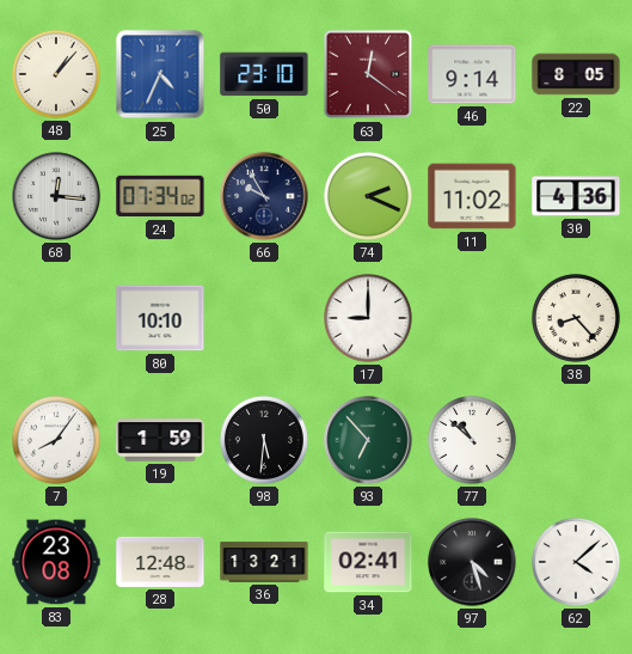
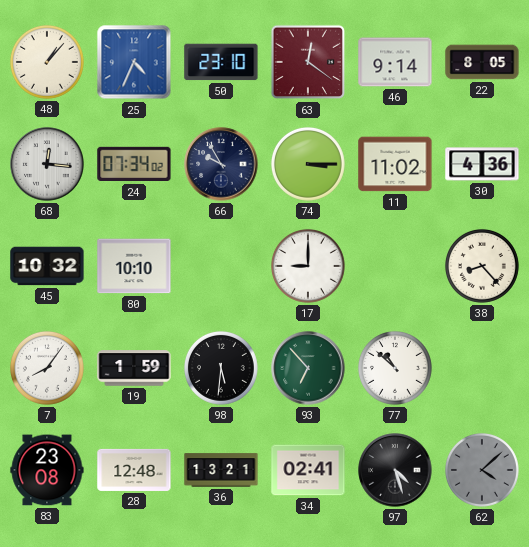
74: 2:19 -> 3:15 (308, 164)
45: none -> 10:32 (47, 266)
62 dial: white -> grey (482, 470)
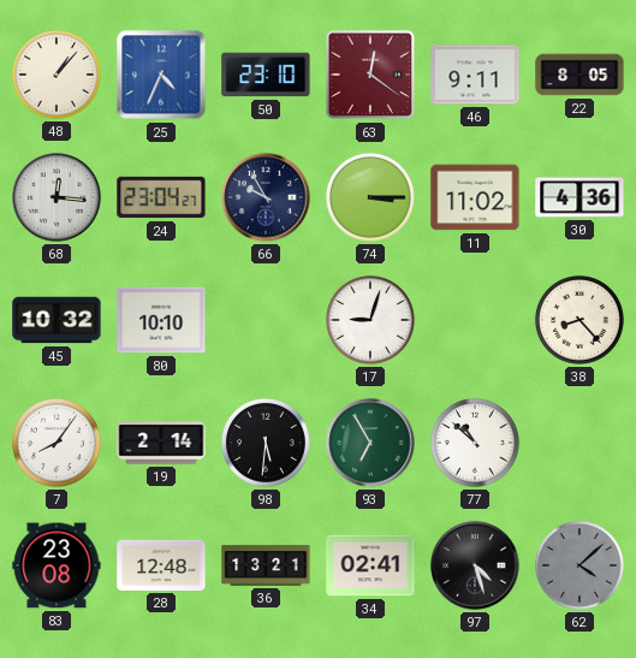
46: 9:14 -> 9:11 (475, 75)
24: 07:34 -> 23:04 (161, 197)
17: 9:00 -> 9:03 (370, 320)
19: 1:59 -> 2:14 (161, 443)
93: 6:53 -> 6:55 (370, 443)
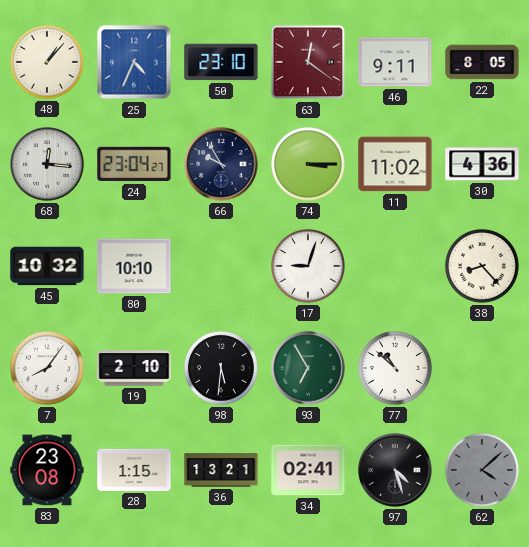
19: 2:14 -> 2:10 (134, 368)
28: 12:48 -> 1:15 (134, 470)
